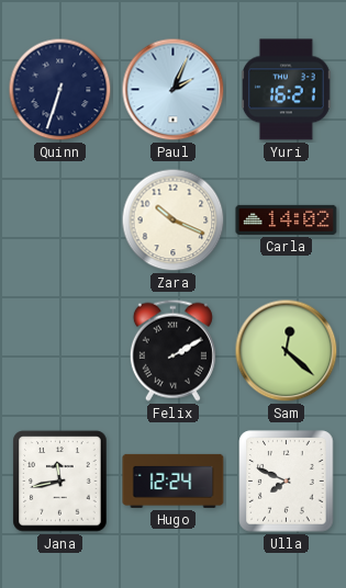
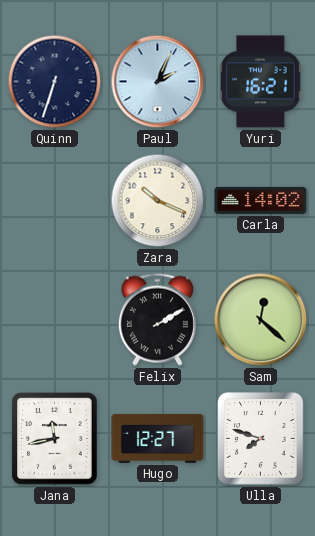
Hugo: 12:24 -> 12:27 (158, 438)
Ulla: 7:49 -> 7:48 (261, 439)
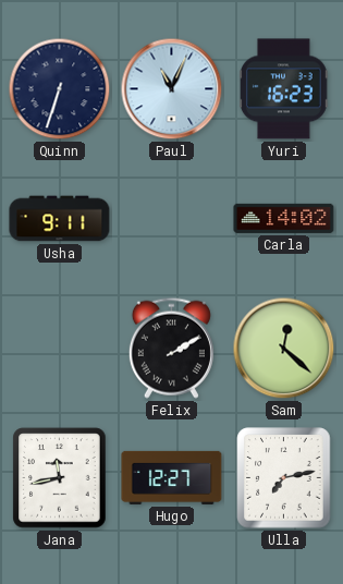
Paul: 2:04 -> 11:04 (172, 89)
Yuri: 16:21 -> 16:23 (284, 89)
Usha: none -> 9:11 (60, 219)
Zara: 10:19 -> none (158, 201)
Ulla: 7:48 -> 7:13 (284, 478)
